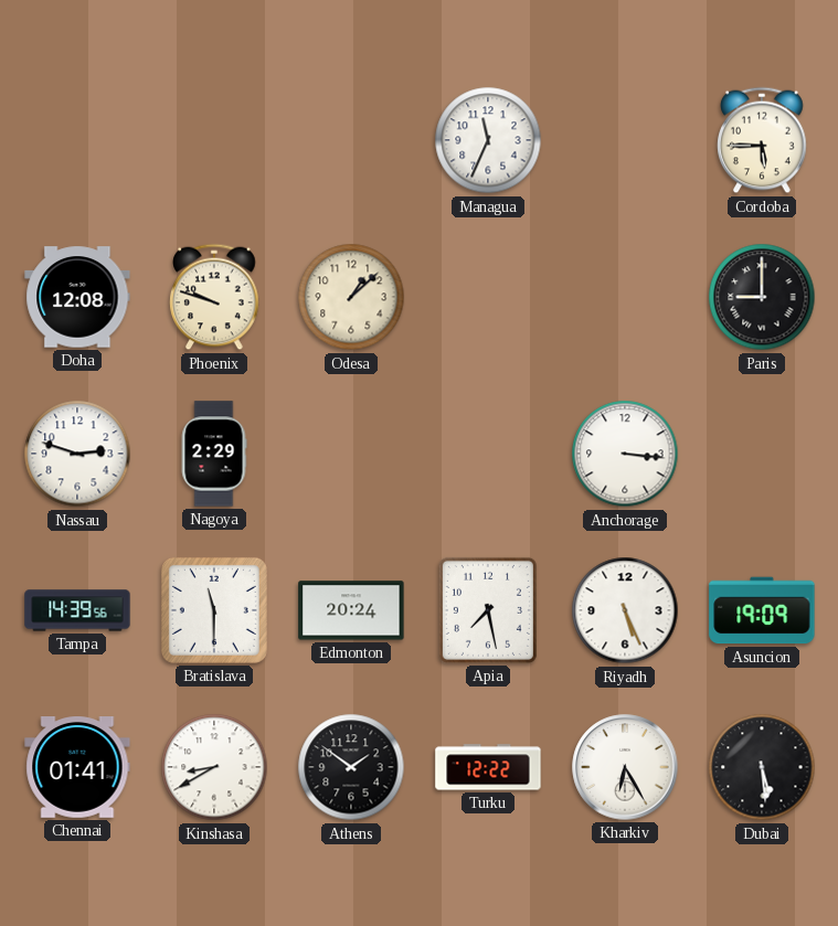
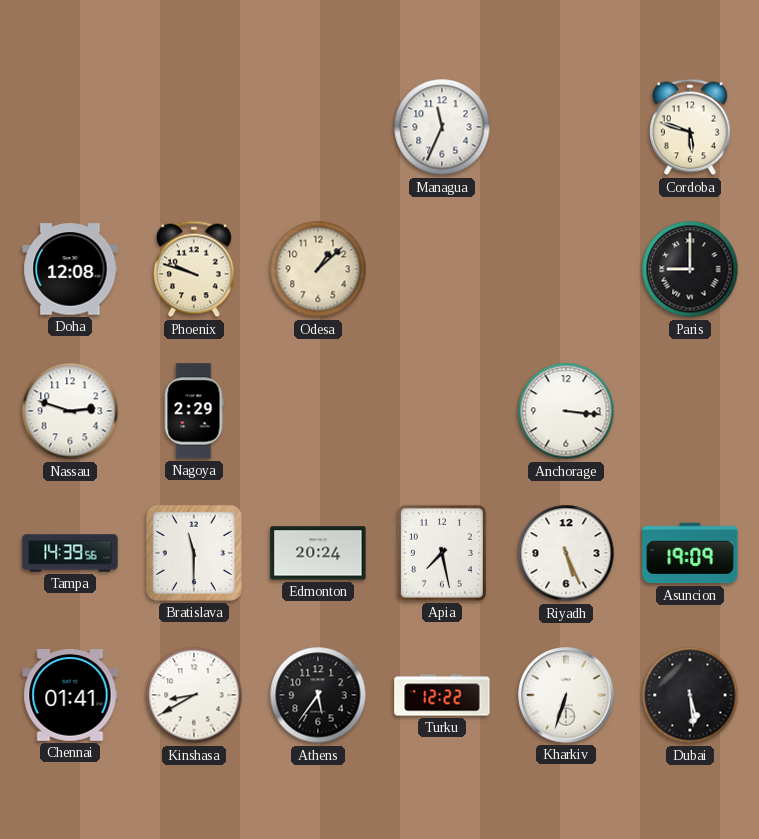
Cordoba: 5:45 -> 5:48 (690, 127)
Athens: 1:51 -> 5:36 (318, 695)
Kharkiv: 6:25 -> 6:33 (566, 695)
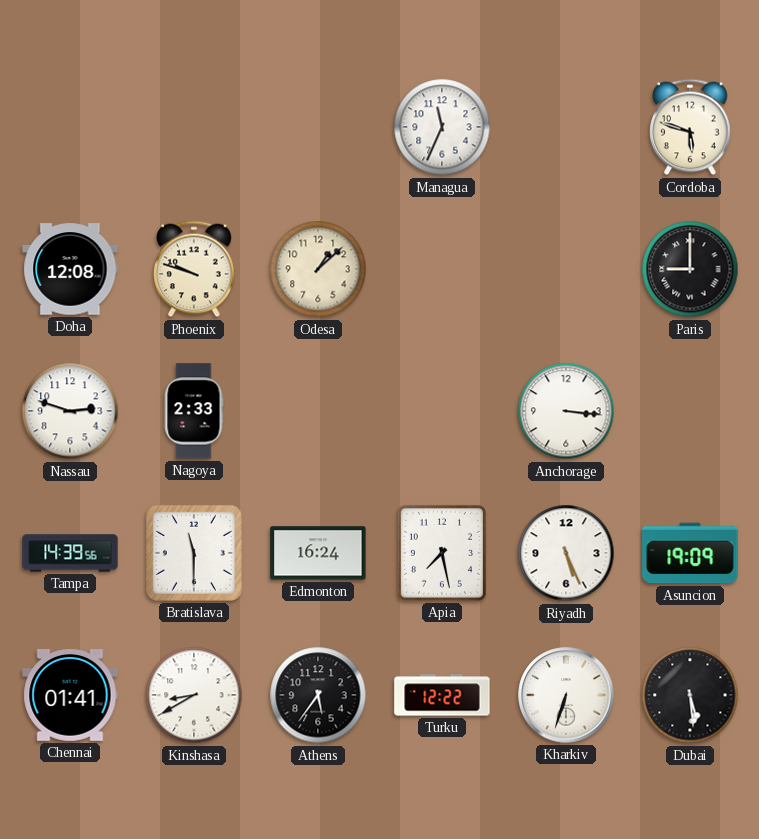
Nagoya: 2:29 -> 2:33 (194, 411)
Edmonton: 20:24 -> 16:24 (318, 553)
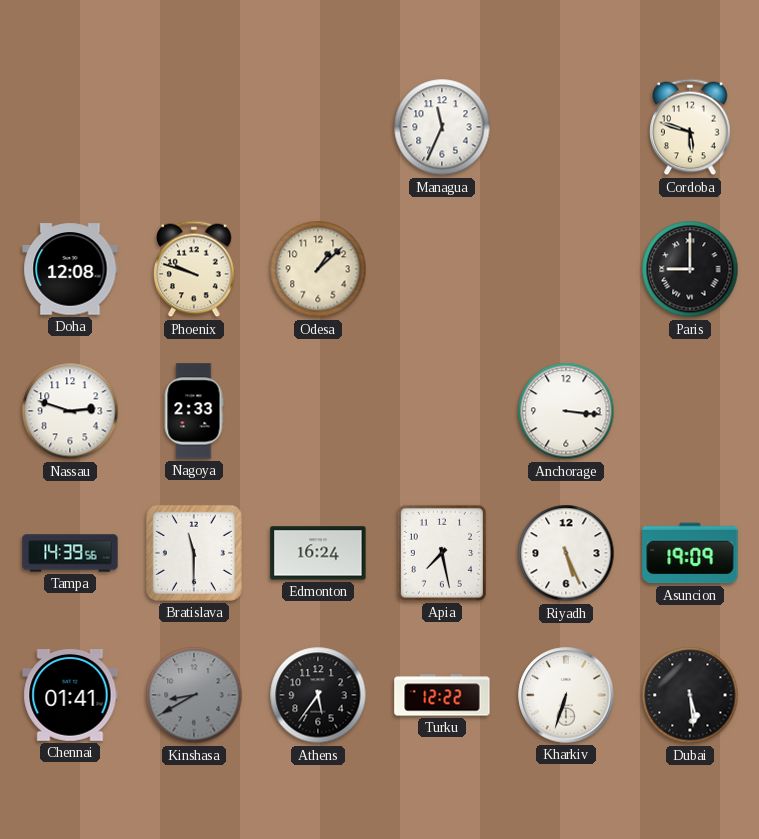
Kinshasa dial: white -> grey (194, 695)
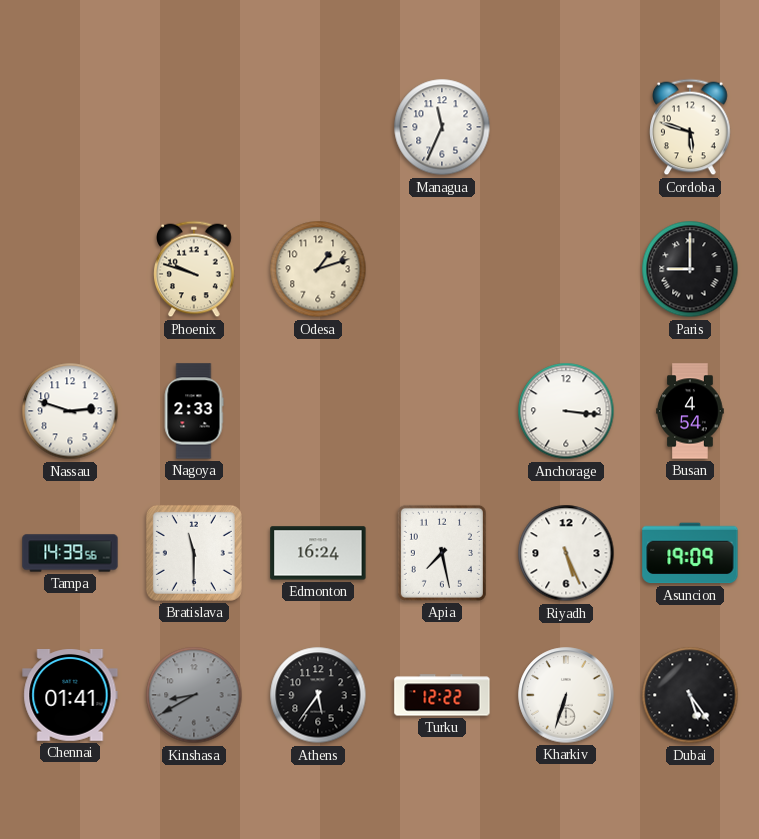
Doha: 12:08 -> none (70, 269)
Odesa: 1:08 -> 1:12 (318, 269)
Busan: none -> 4:54 (690, 411)
Dubai: 5:29 -> 5:24 (690, 695)
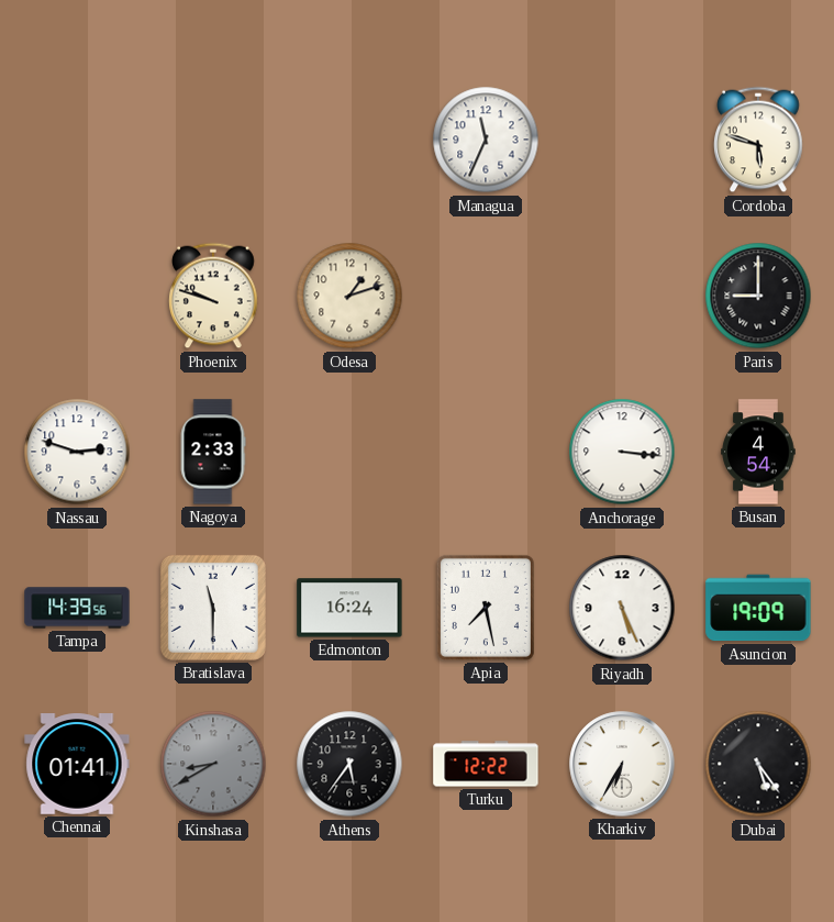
Kharkiv: 6:33 -> 6:35 (622, 764)
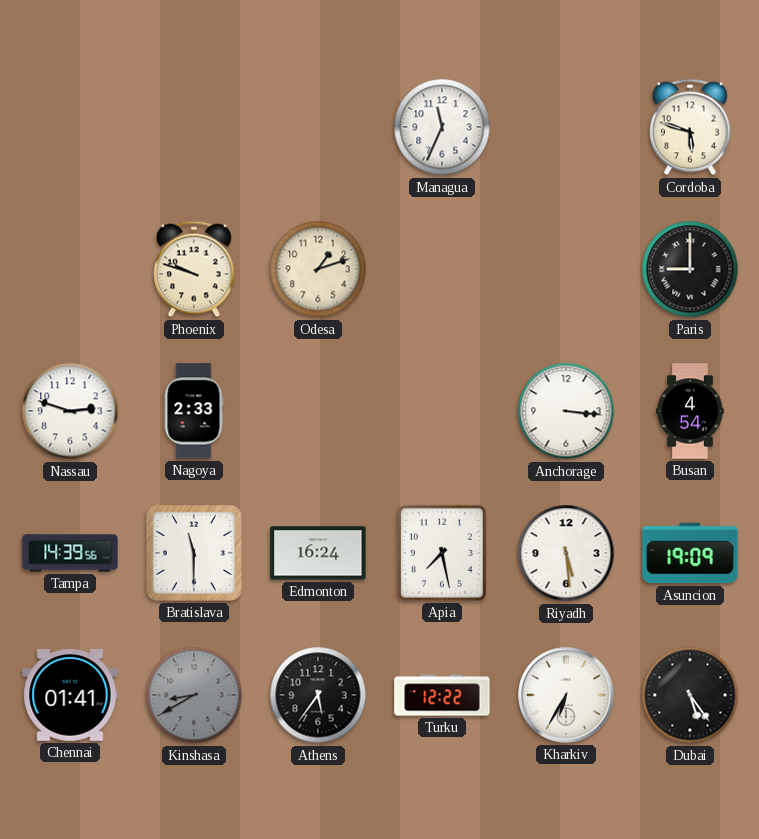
Riyadh: 5:26 -> 5:29 (566, 553)
